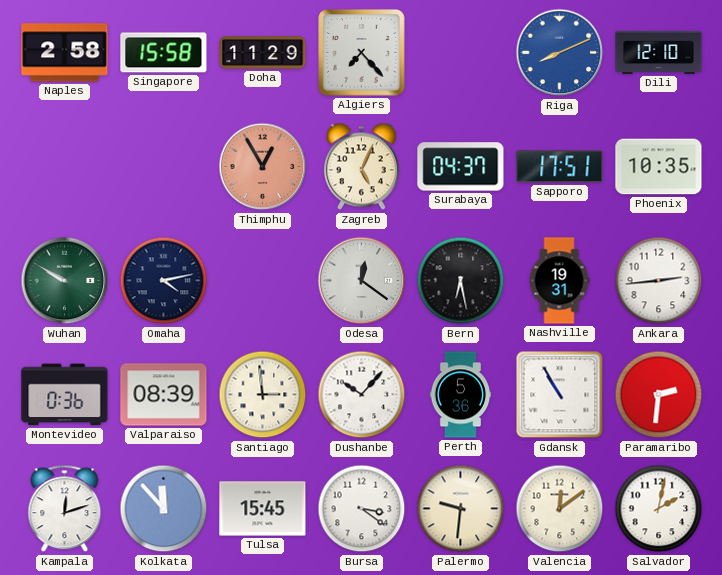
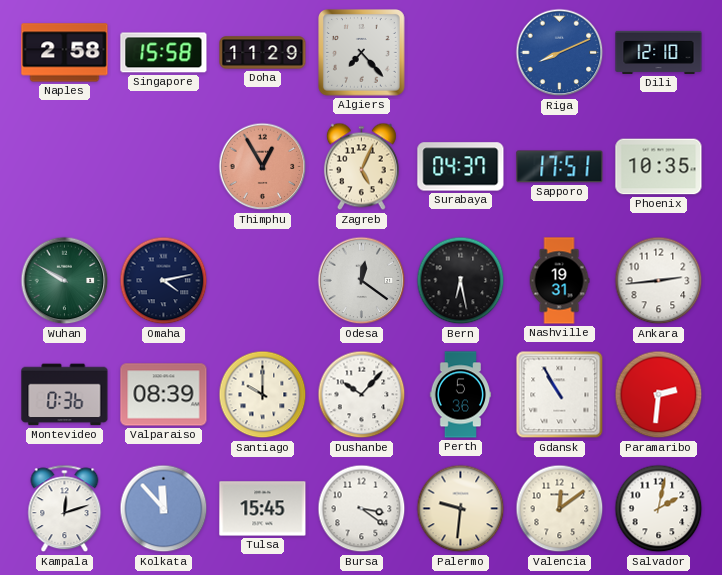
Santiago: 2:59 -> 10:00 (263, 395)
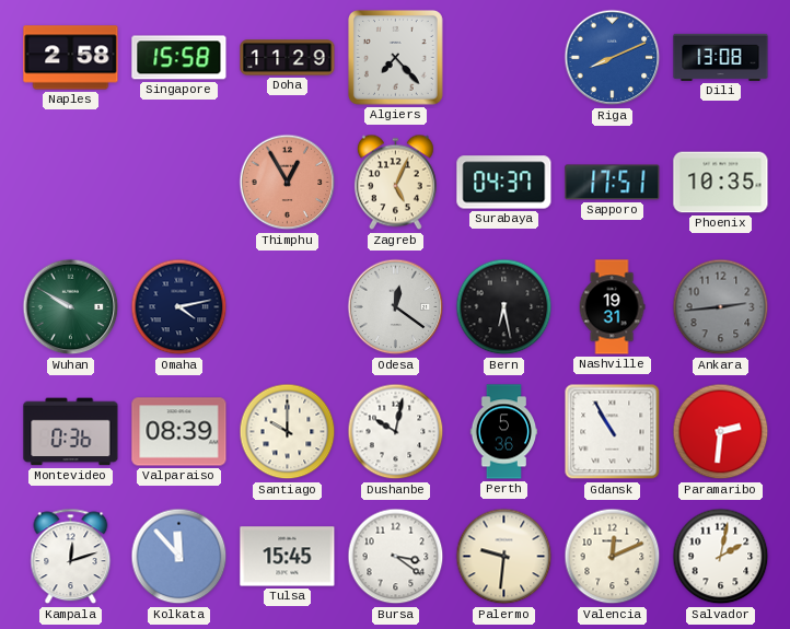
Dili: 12:10 -> 13:08 (721, 57)
Ankara dial: white -> grey (721, 307)
Dushanbe: 10:07 -> 10:02 (396, 432)
Valencia: 12:09 -> 12:11 (613, 557)
